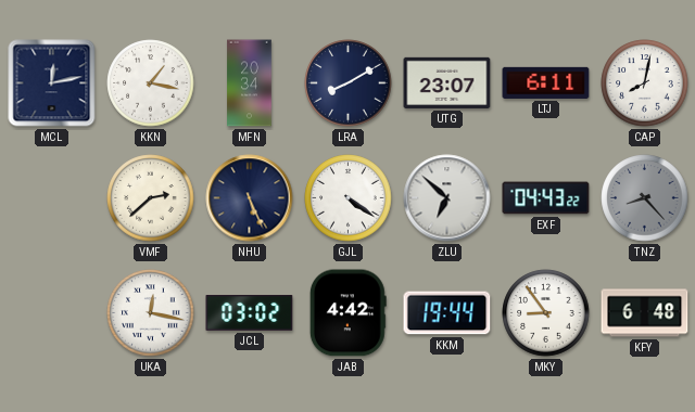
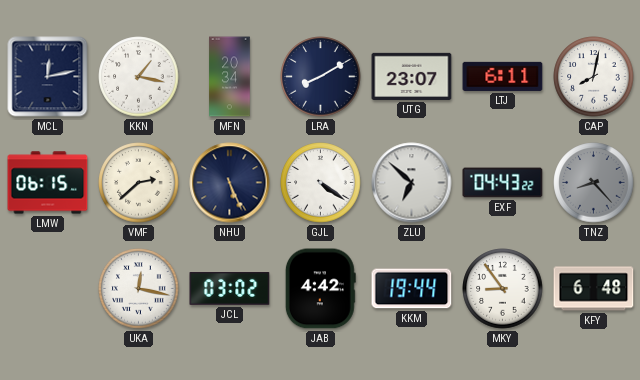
LMW: none -> 06:15 (48, 183)
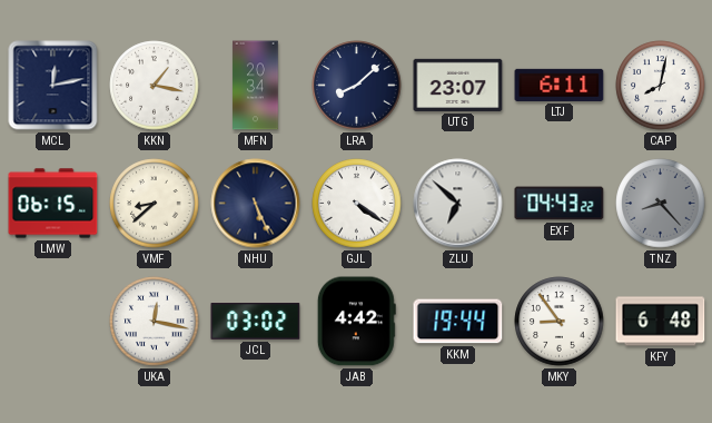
LRA: 8:10 -> 8:08 (357, 86)
VMF: 2:38 -> 8:38 (155, 204)
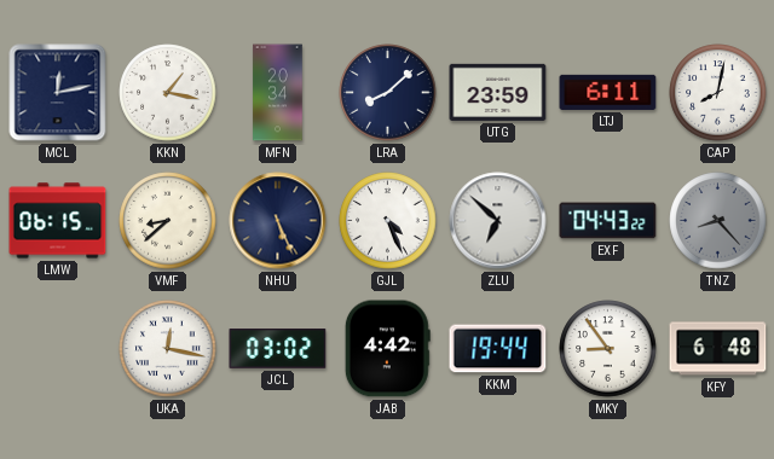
UTG: 23:07 -> 23:59 (498, 92)
GJL: 4:21 -> 4:26 (388, 221)
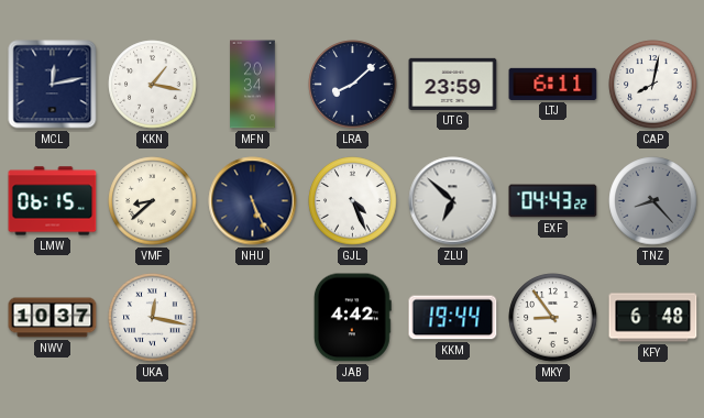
NWV: none -> 10:37 (53, 318)
JCL: 03:02 -> none (278, 349)
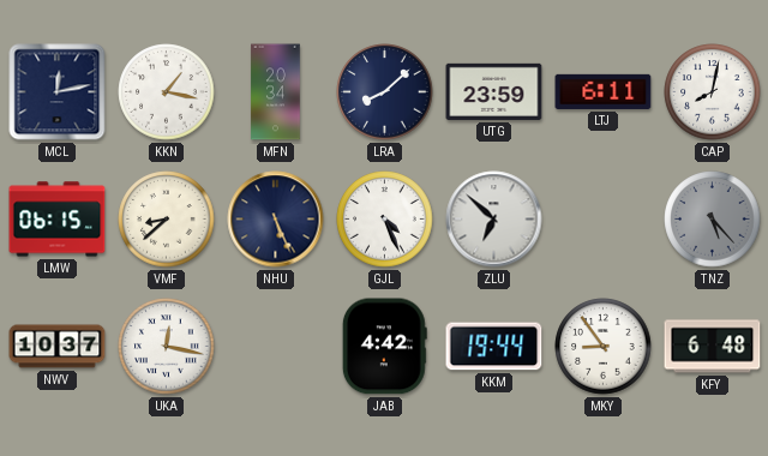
EXF: 04:43 -> none (553, 201)
TNZ: 8:23 -> 5:23 (713, 220)
